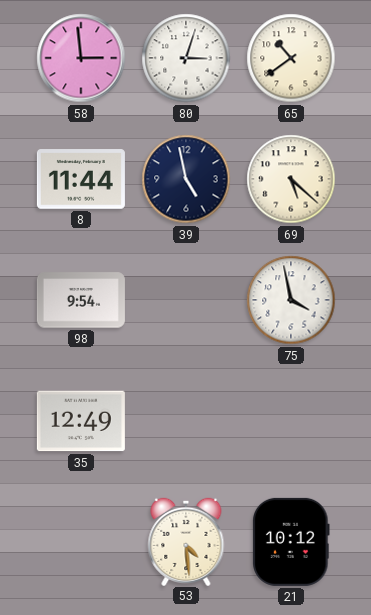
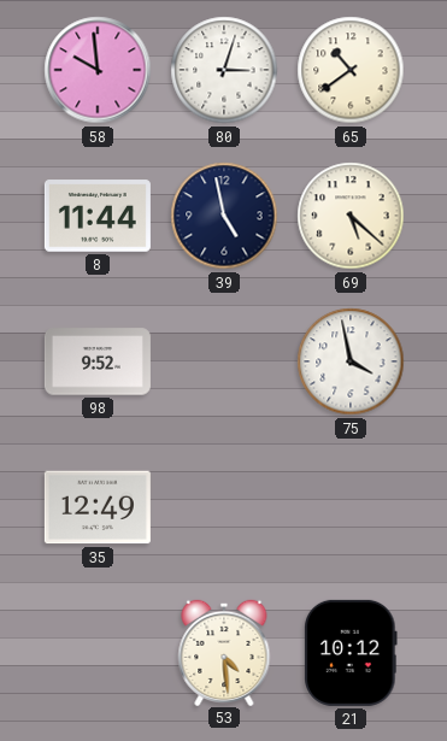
58: 2:59 -> 9:59 (98, 70)
98: 9:54 -> 9:52 (98, 361)
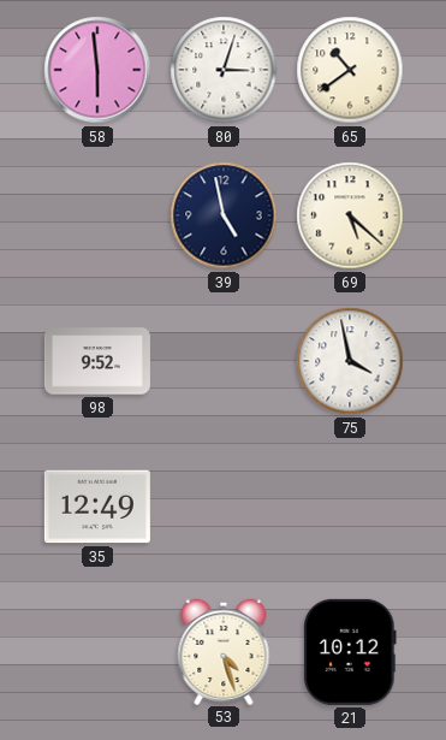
58: 9:59 -> 5:59 (97, 70)
8: 11:44 -> none (98, 216)
53: 4:29 -> 4:27 (224, 651)
